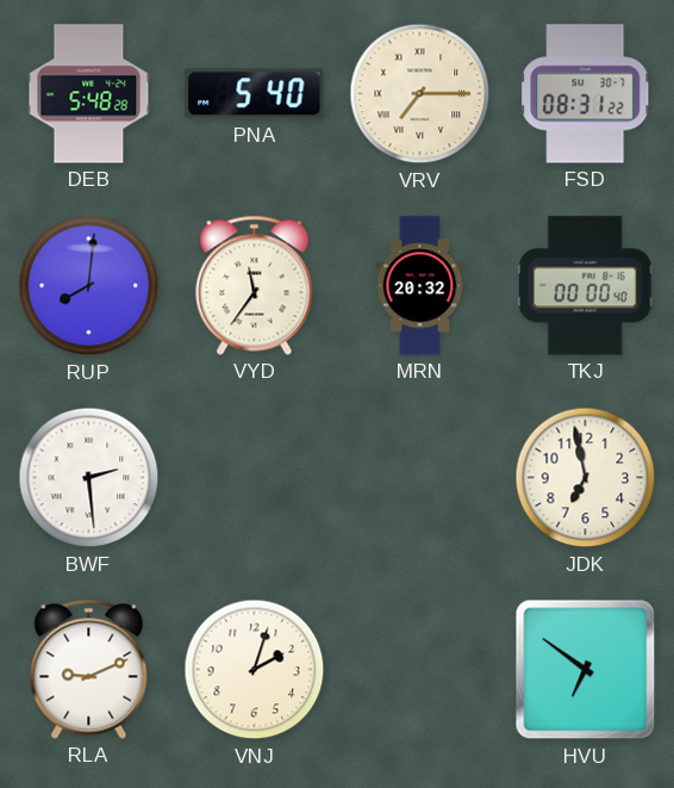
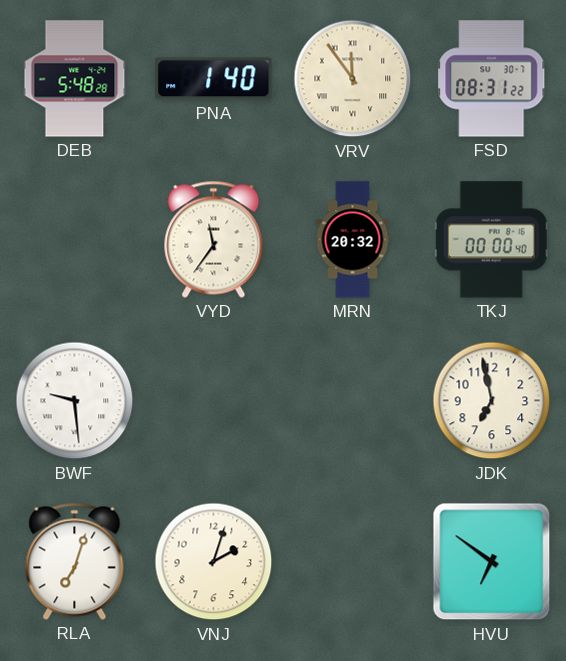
PNA: 5:40 -> 1:40 (214, 79)
VRV: 7:15 -> 11:54 (353, 79)
RUP: 8:01 -> none (89, 286)
BWF: 2:29 -> 9:29 (75, 401)
RLA: 9:11 -> 7:03 (75, 561)
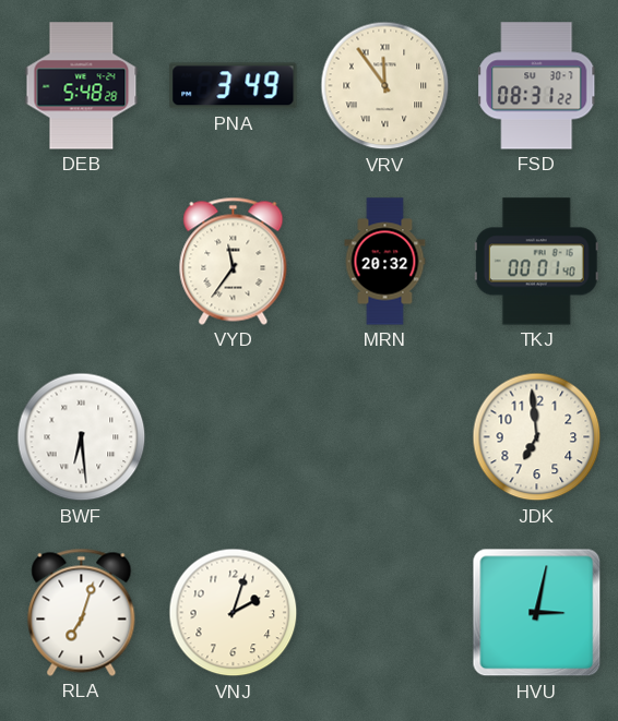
PNA: 1:40 -> 3:49 (234, 86)
TKJ: 00:00 -> 00:01 (536, 262)
BWF: 9:29 -> 6:29 (82, 437)
JDK: 6:58 -> 6:59 (537, 437)
HVU: 6:51 -> 3:02 (537, 613)
